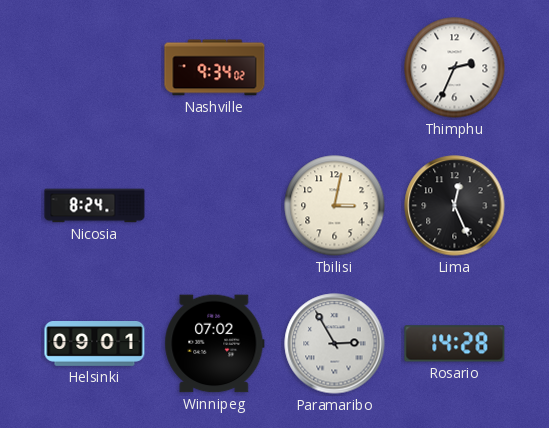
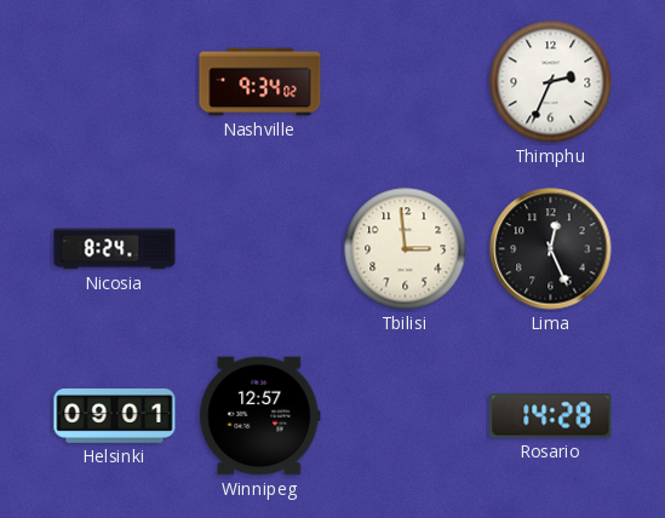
Tbilisi: 3:02 -> 2:59 (406, 249)
Winnipeg: 07:02 -> 12:57 (260, 416)
Paramaribo: 2:55 -> none (335, 344)
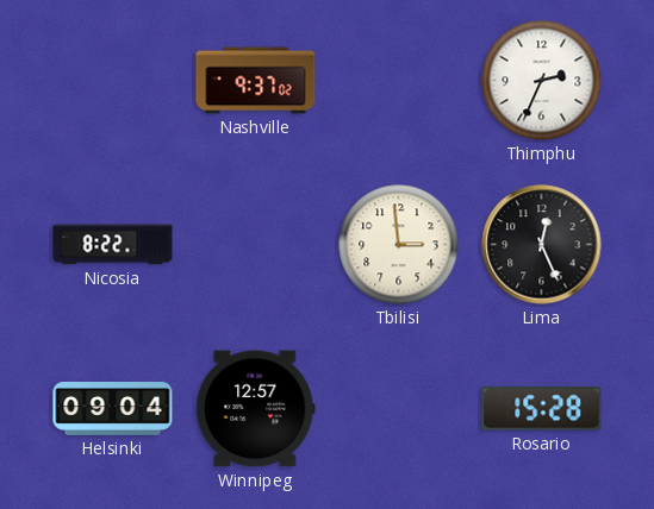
Nashville: 9:34 -> 9:37 (256, 81)
Nicosia: 8:24 -> 8:22 (113, 245)
Helsinki: 09:01 -> 09:04 (113, 409)
Rosario: 14:28 -> 15:28 (542, 409)
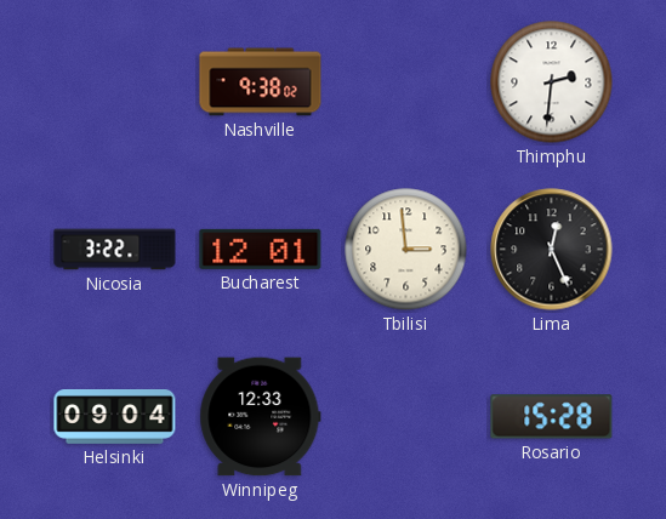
Nashville: 9:37 -> 9:38 (261, 82)
Thimphu: 2:34 -> 2:31 (552, 82)
Nicosia: 8:22 -> 3:22 (115, 250)
Bucharest: none -> 12:01 (261, 249)
Winnipeg: 12:57 -> 12:33 (261, 417)
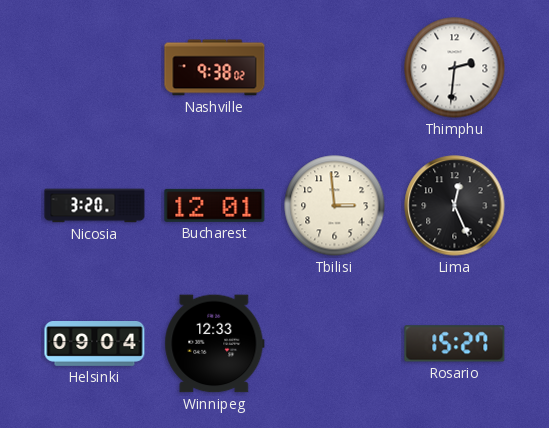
Nicosia: 3:22 -> 3:20 (95, 206)
Rosario: 15:28 -> 15:27 (455, 344)
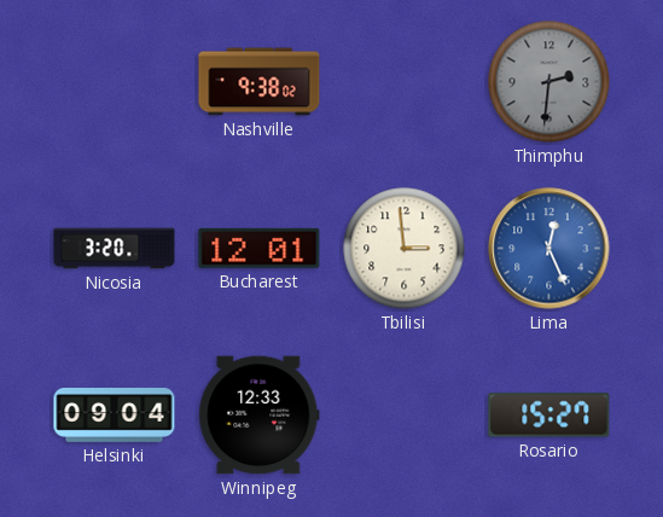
Thimphu dial: white -> grey (549, 82)
Lima dial: black -> blue (549, 249)
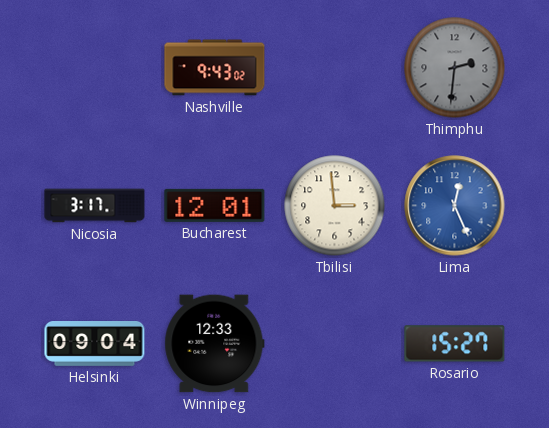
Nashville: 9:38 -> 9:43 (215, 68)
Nicosia: 3:20 -> 3:17 (95, 206)
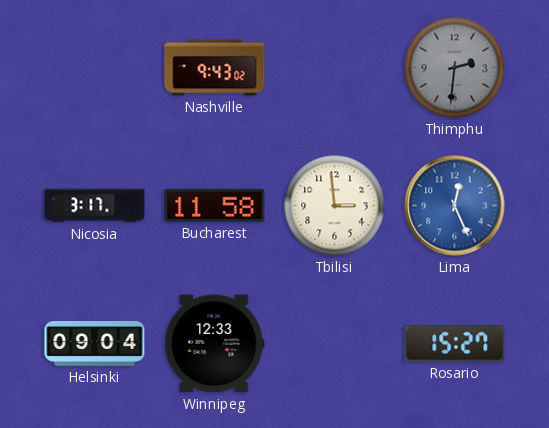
Bucharest: 12:01 -> 11:58 (215, 205)
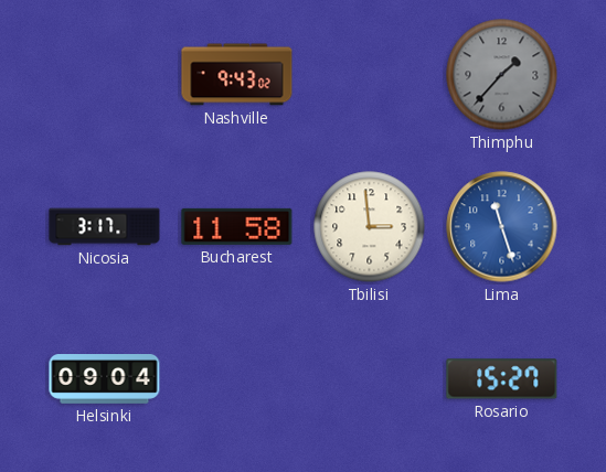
Thimphu: 2:31 -> 1:37 (502, 75)
Lima: 12:26 -> 11:27 (502, 227)
Winnipeg: 12:33 -> none (215, 344)
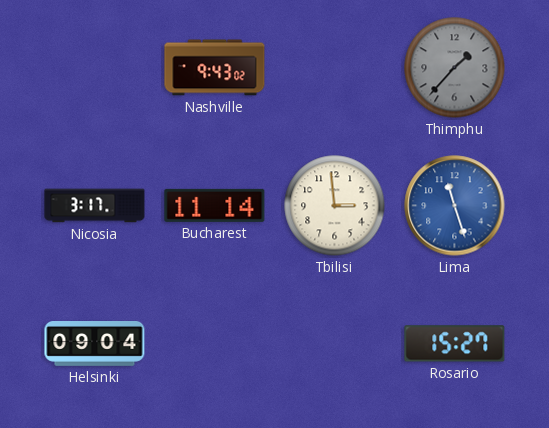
Bucharest: 11:58 -> 11:14 (215, 205)
